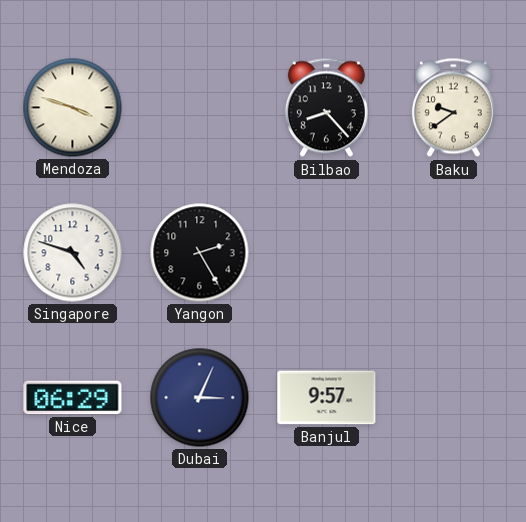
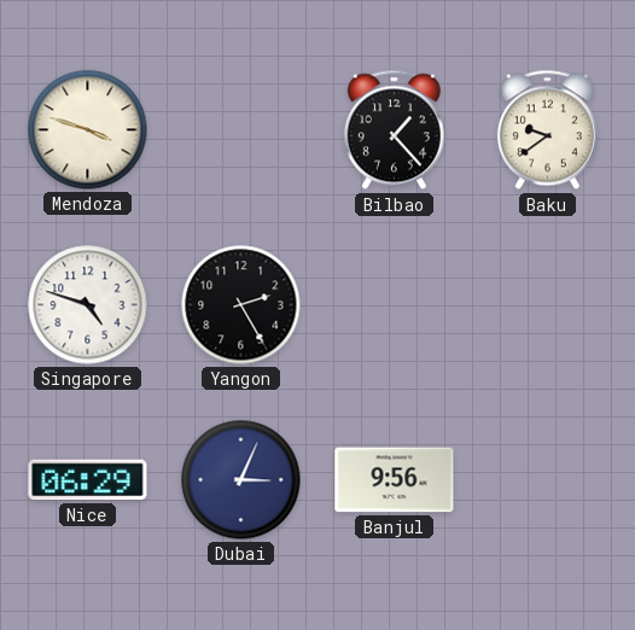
Bilbao: 8:23 -> 1:23 (394, 130)
Banjul: 9:57 -> 9:56 (395, 480)
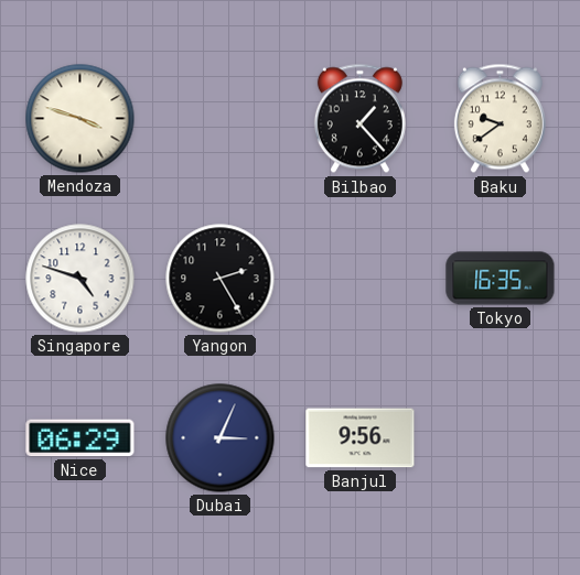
Tokyo: none -> 16:35 (501, 279)
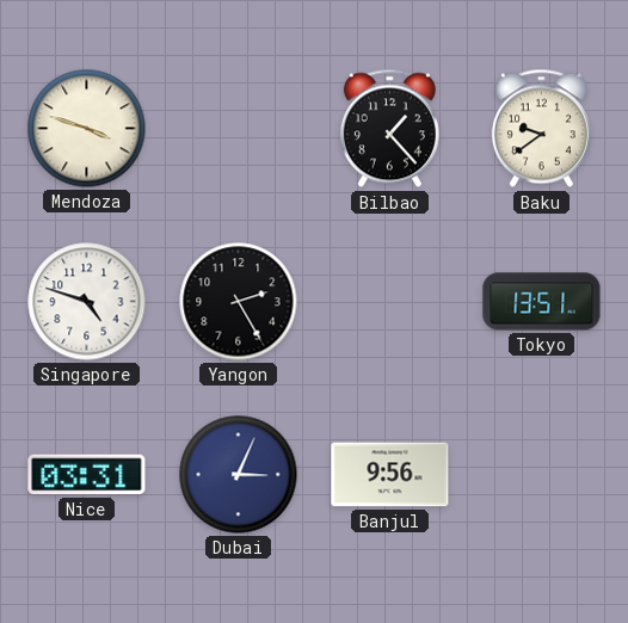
Tokyo: 16:35 -> 13:51 (542, 302)
Nice: 06:29 -> 03:31 (87, 475)
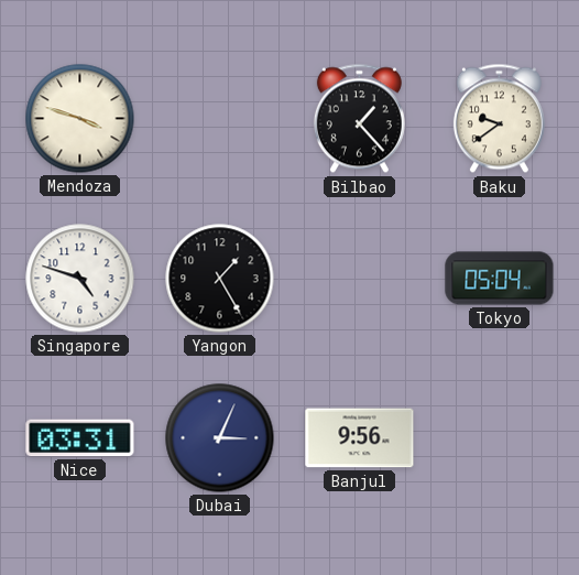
Yangon: 2:25 -> 1:25 (220, 279)
Tokyo: 13:51 -> 05:04 (500, 279)
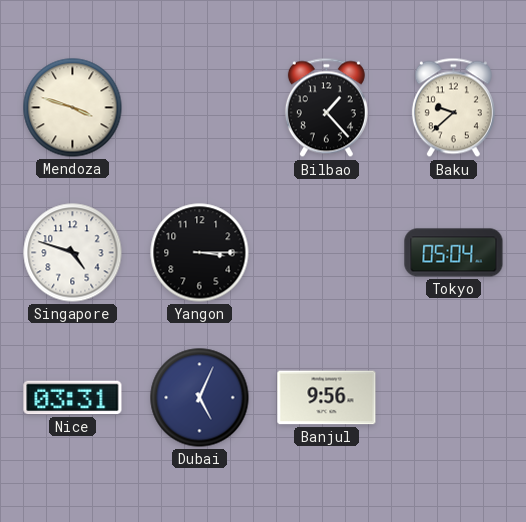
Baku: 9:39 -> 9:38 (453, 108)
Yangon: 1:25 -> 3:15 (200, 253)
Dubai: 3:04 -> 5:04 (200, 398)
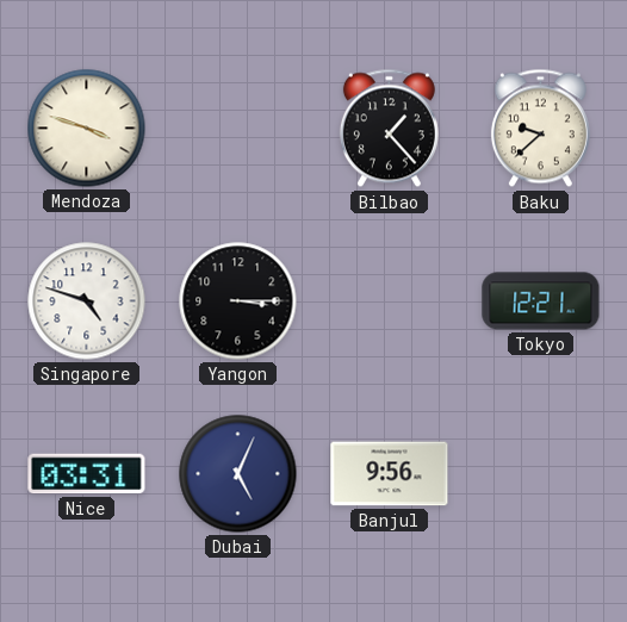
Tokyo: 05:04 -> 12:21 (541, 301)
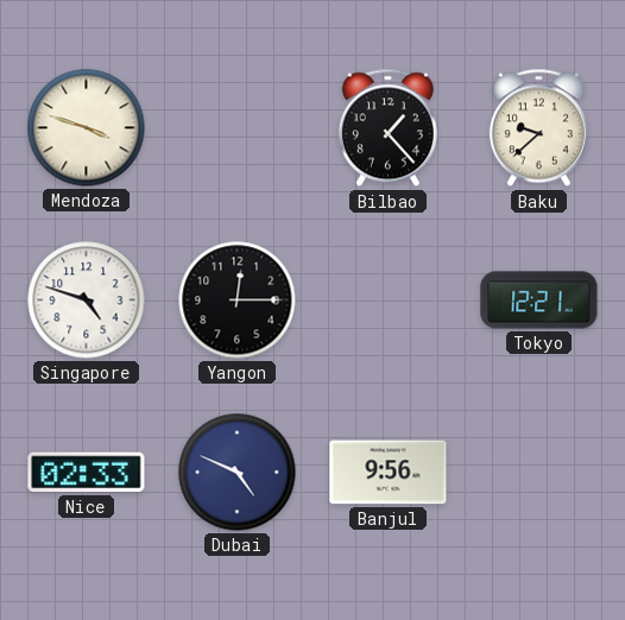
Yangon: 3:15 -> 12:15 (238, 300)
Nice: 03:31 -> 02:33 (87, 473)
Dubai: 5:04 -> 4:49 (238, 473)
